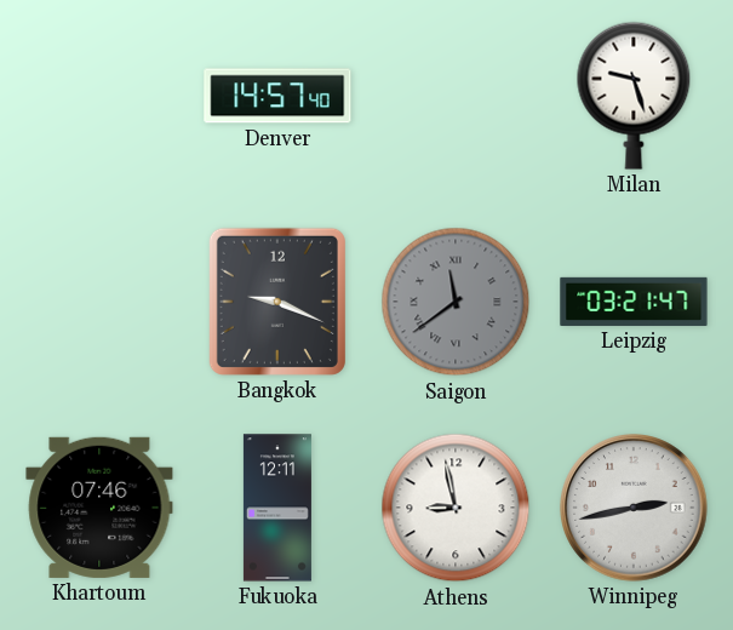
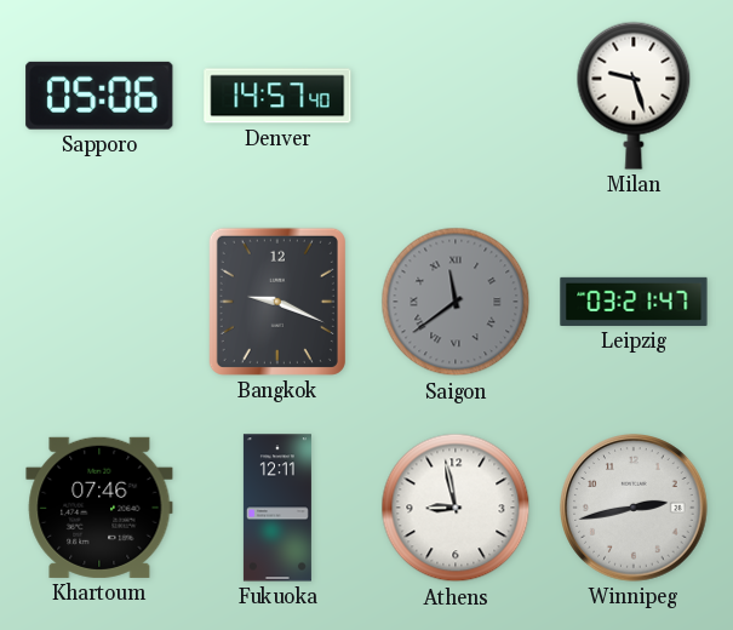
Sapporo: none -> 05:06 (99, 96)
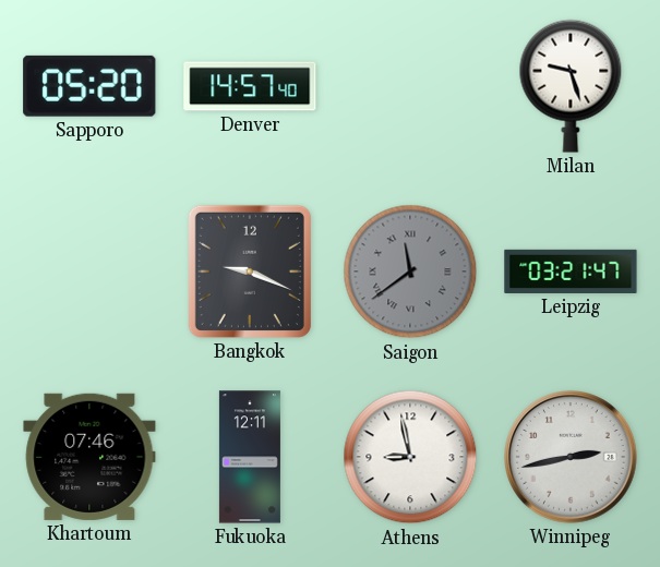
Sapporo: 05:06 -> 05:20 (89, 86)
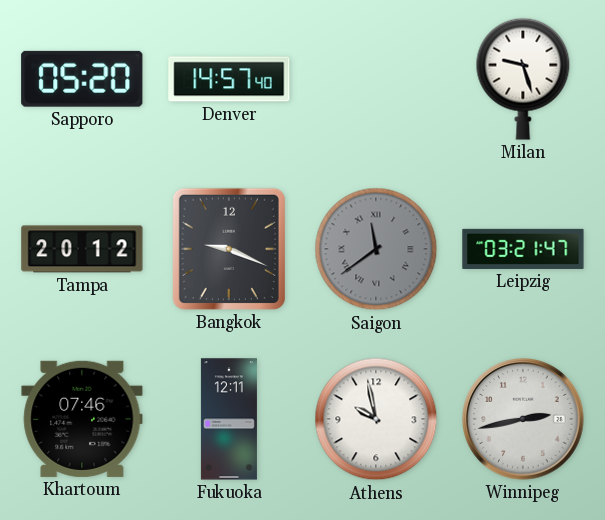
Tampa: none -> 20:12 (82, 249)
Athens: 8:58 -> 9:58 (376, 419)
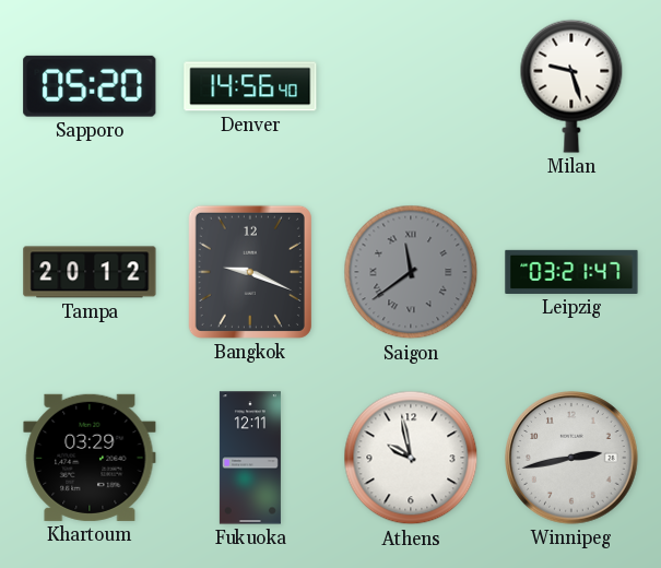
Denver: 14:57 -> 14:56 (250, 86)
Khartoum: 07:46 -> 03:29 (90, 458)
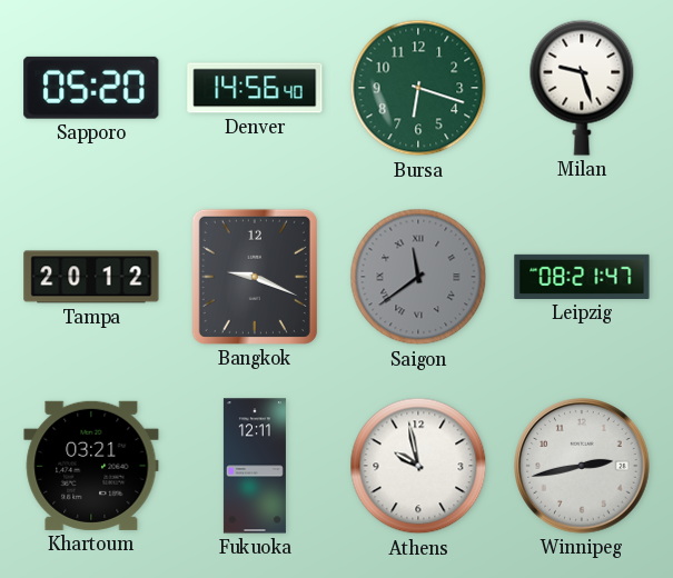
Bursa: none -> 6:18 (418, 88)
Leipzig: 03:21 -> 08:21 (582, 277)
Khartoum: 03:29 -> 03:21 (91, 466)
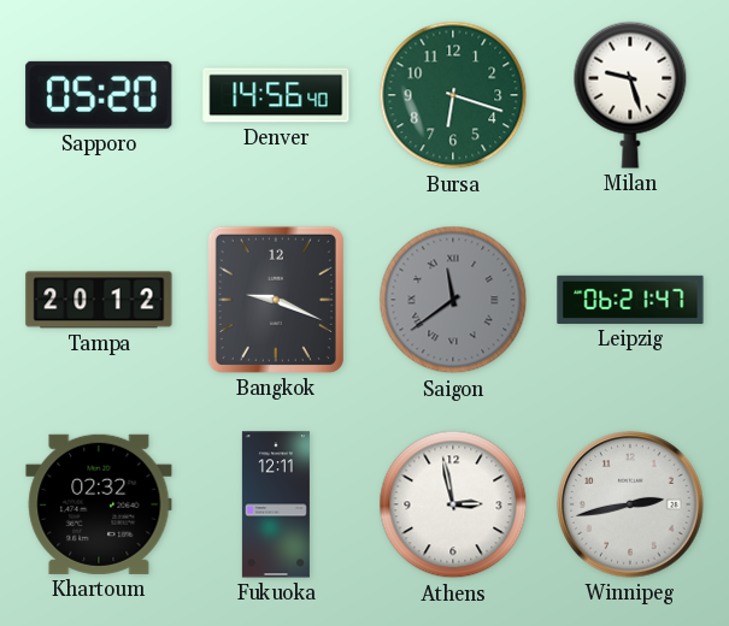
Leipzig: 08:21 -> 06:21 (630, 300)
Khartoum: 03:21 -> 02:32 (99, 504)
Athens: 9:58 -> 2:58 (453, 504)
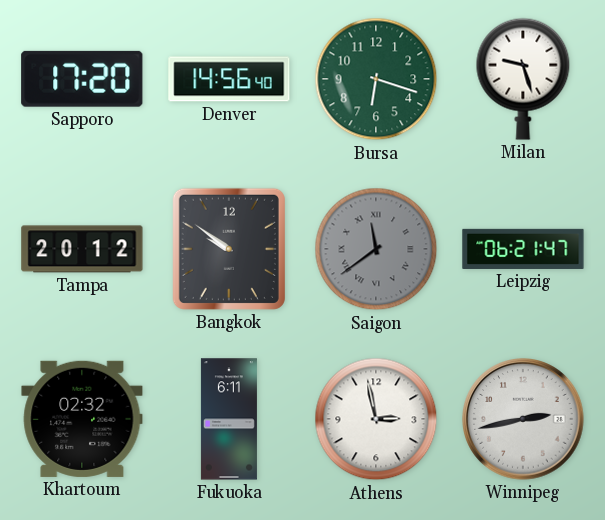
Sapporo: 05:20 -> 17:20 (82, 79)
Bangkok: 9:19 -> 9:51 (229, 249)
Fukuoka: 12:11 -> 6:11 (229, 419)
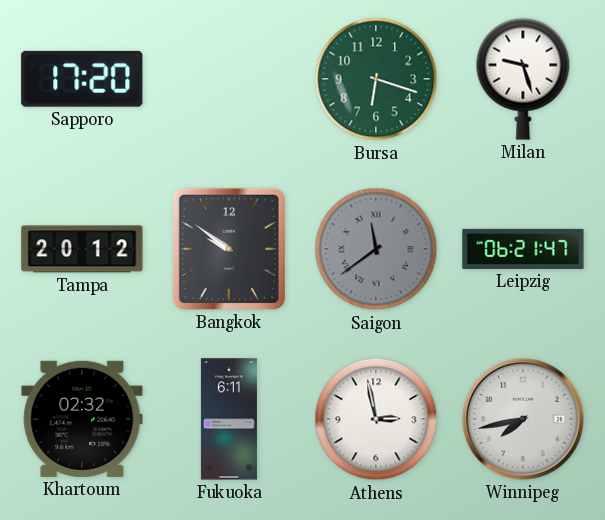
Denver: 14:56 -> none (229, 79)
Winnipeg: 2:43 -> 7:43 (523, 419)
